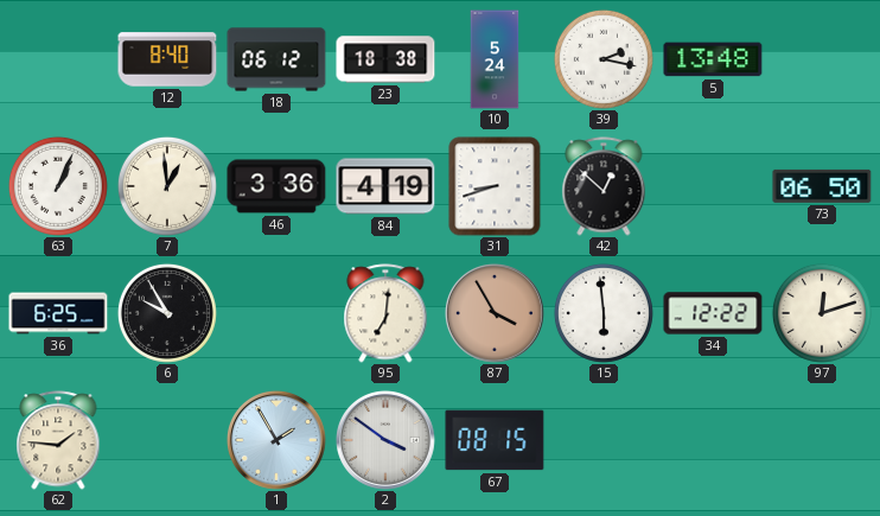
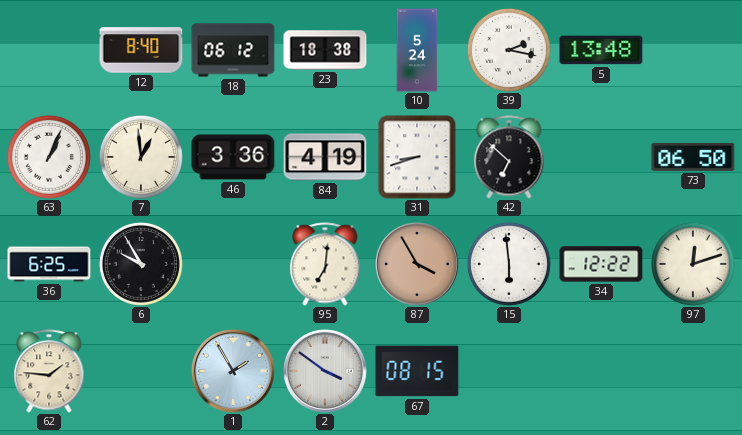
42: 12:52 -> 6:52 (509, 157)
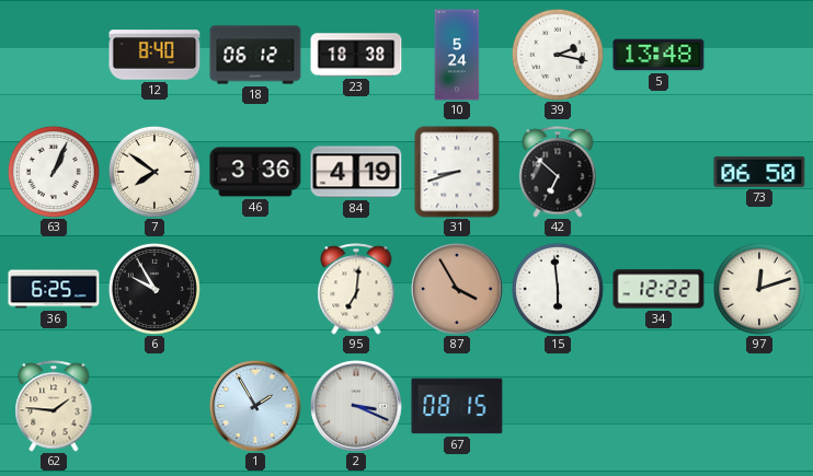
7: 12:59 -> 7:51 (154, 172)
2: 3:51 -> 3:19 (356, 406)
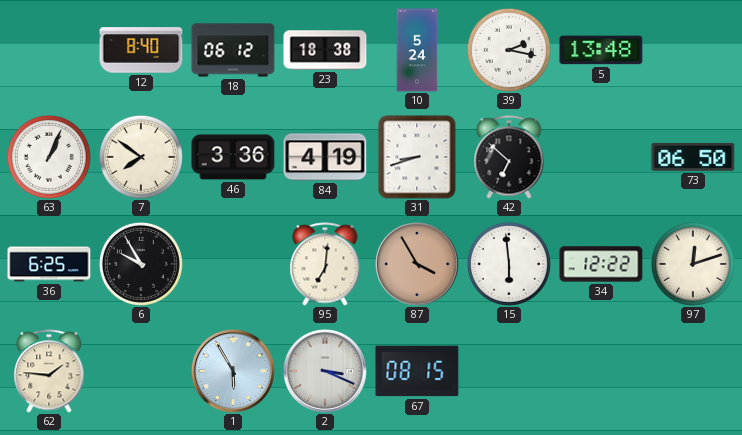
1: 1:55 -> 5:55 (233, 371)
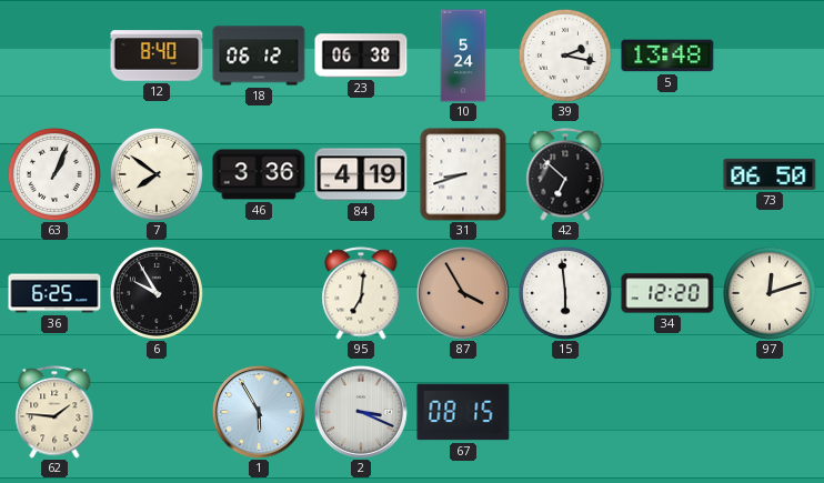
23: 18:38 -> 06:38 (361, 56)
34: 12:22 -> 12:20 (667, 293)
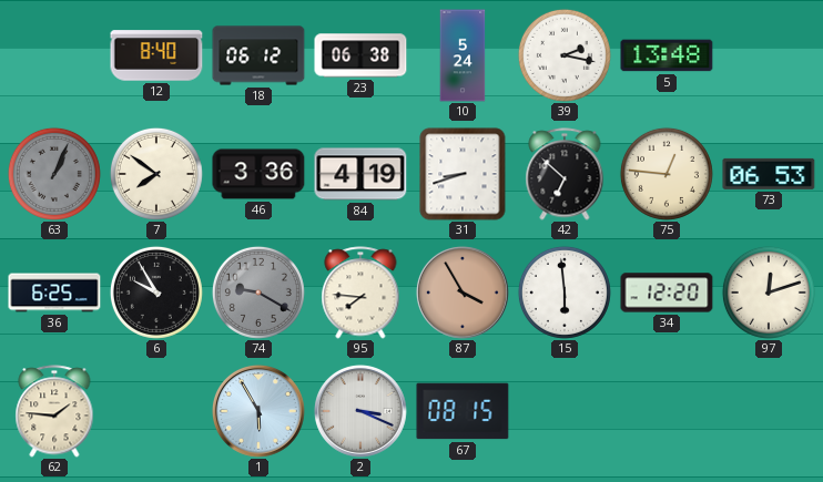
63 dial: white -> grey (54, 174)
75: none -> 12:46 (667, 174)
73: 06:50 -> 06:53 (769, 174)
74: none -> 9:20 (258, 293)
95: 7:01 -> 7:46 (360, 293)
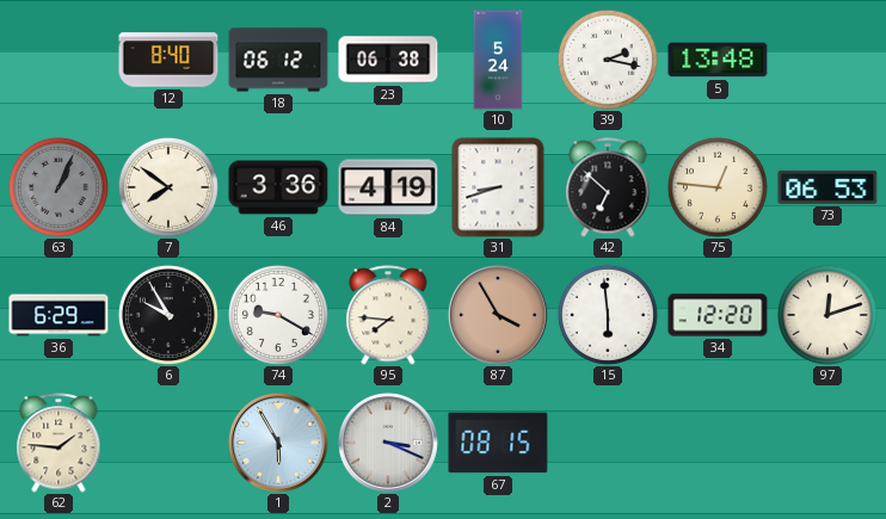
36: 6:25 -> 6:29 (59, 315)
74 dial: grey -> white (278, 315)
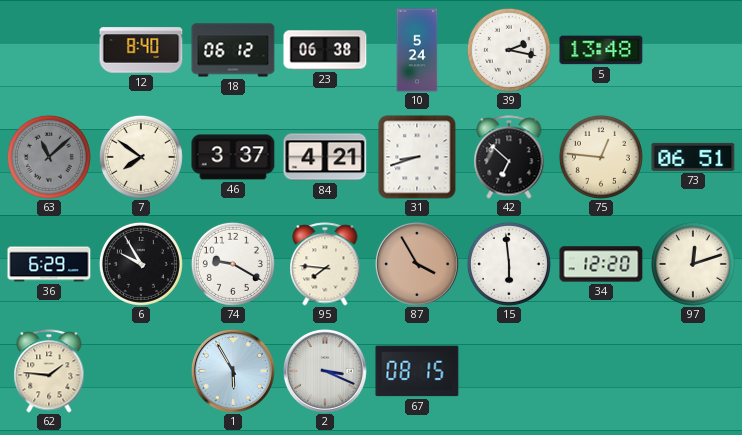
63: 1:04 -> 11:08 (49, 157)
46: 3:36 -> 3:37 (233, 157)
84: 4:19 -> 4:21 (325, 157)
73: 06:53 -> 06:51 (693, 157)
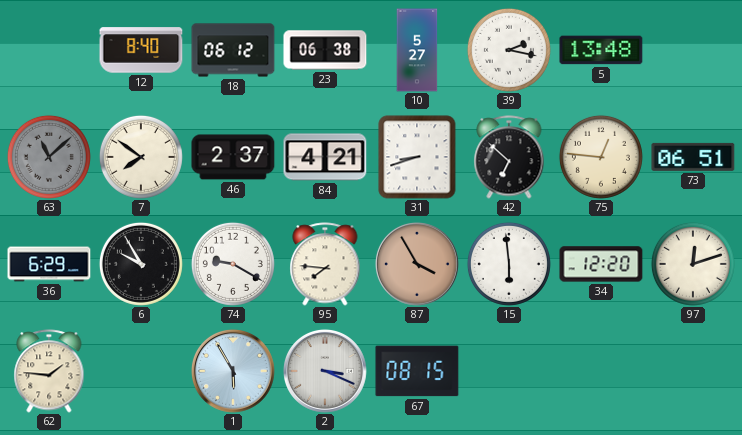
10: 5:24 -> 5:27 (417, 50)
46: 3:37 -> 2:37 (233, 157)
